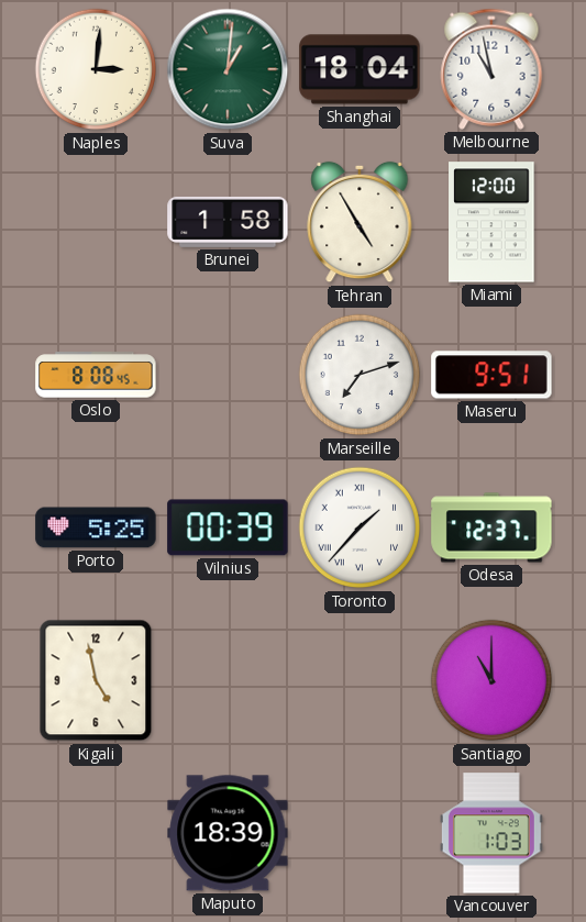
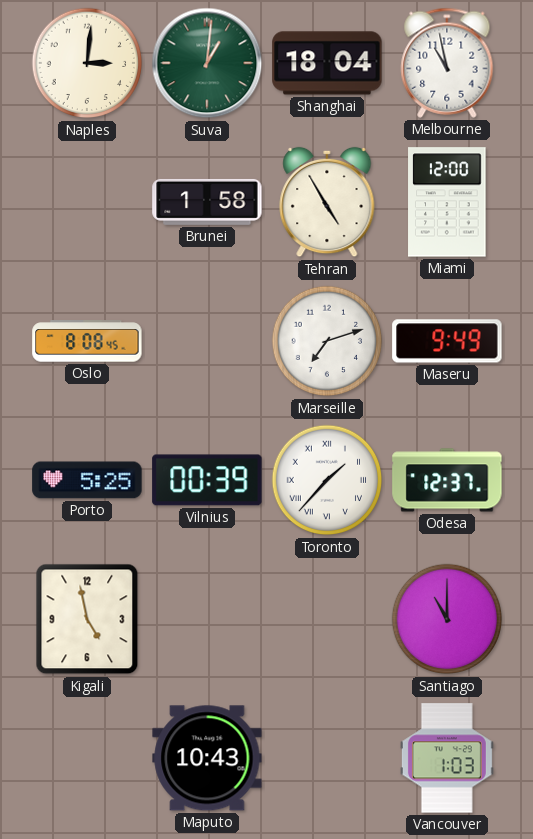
Maseru: 9:51 -> 9:49 (447, 341)
Maputo: 18:39 -> 10:43 (207, 758)
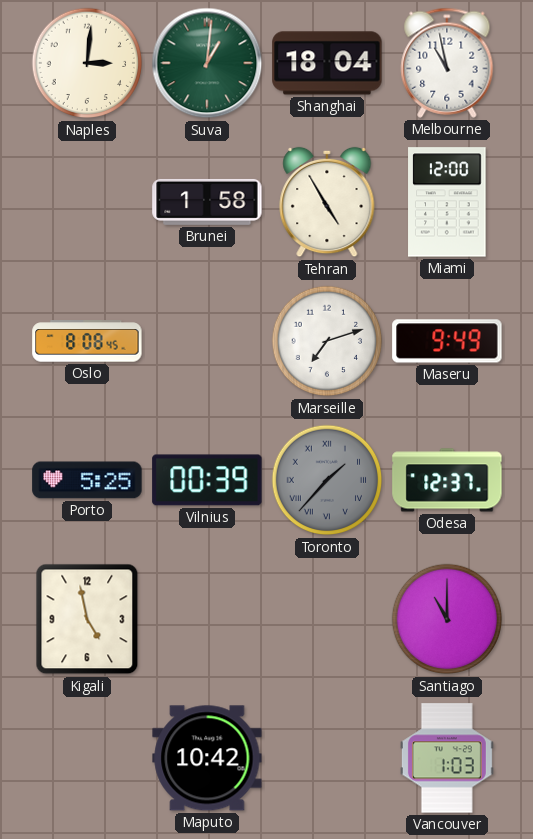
Toronto dial: white -> grey (327, 480)
Maputo: 10:43 -> 10:42 (207, 758)
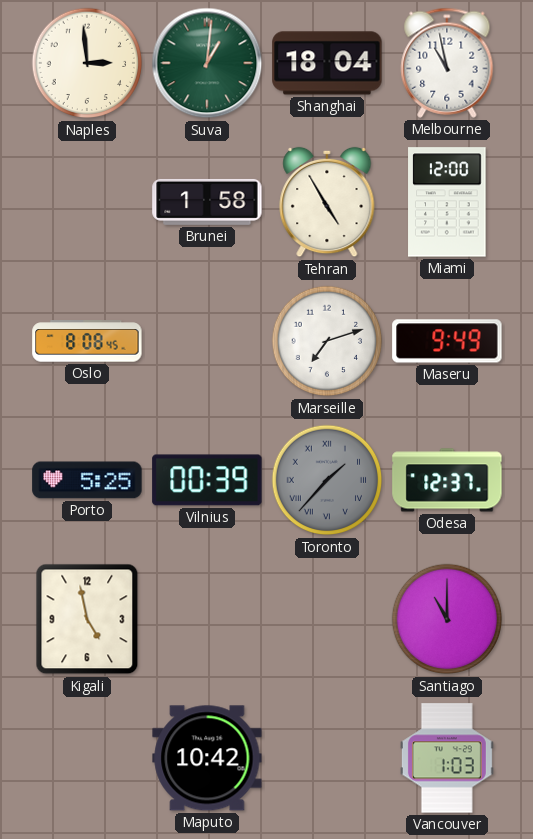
Naples: 3:01 -> 2:59 (87, 63)
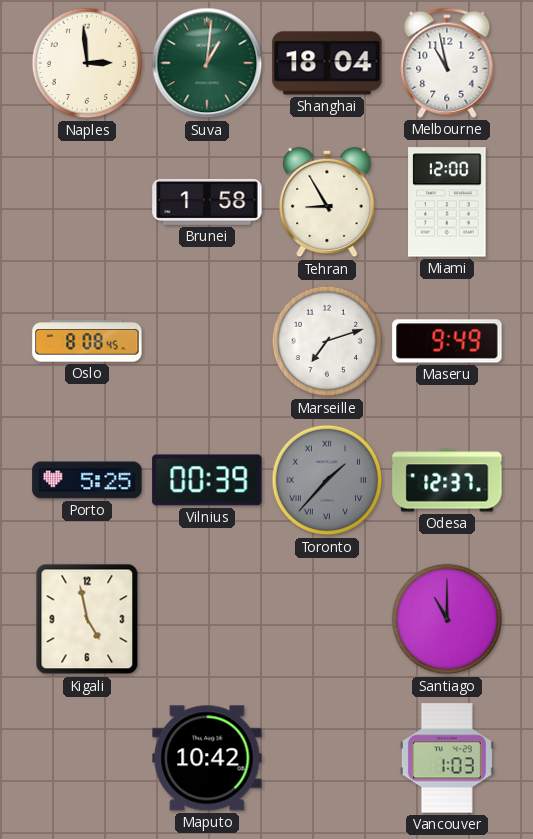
Tehran: 4:55 -> 8:55 (327, 202)
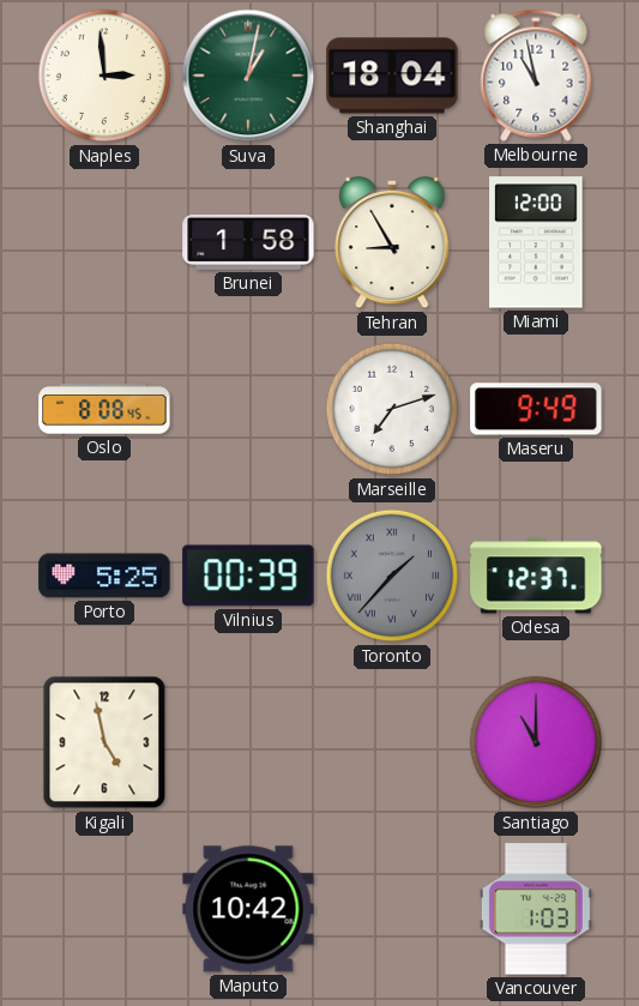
Suva: 1:01 -> 1:02 (248, 76)
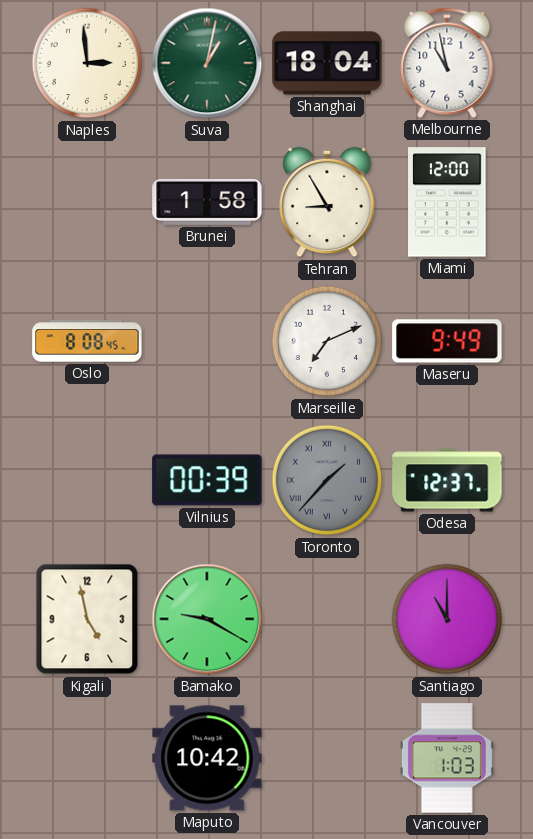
Marseille: 7:12 -> 7:11 (327, 341)
Porto: 5:25 -> none (104, 576)
Bamako: none -> 9:20 (207, 619)
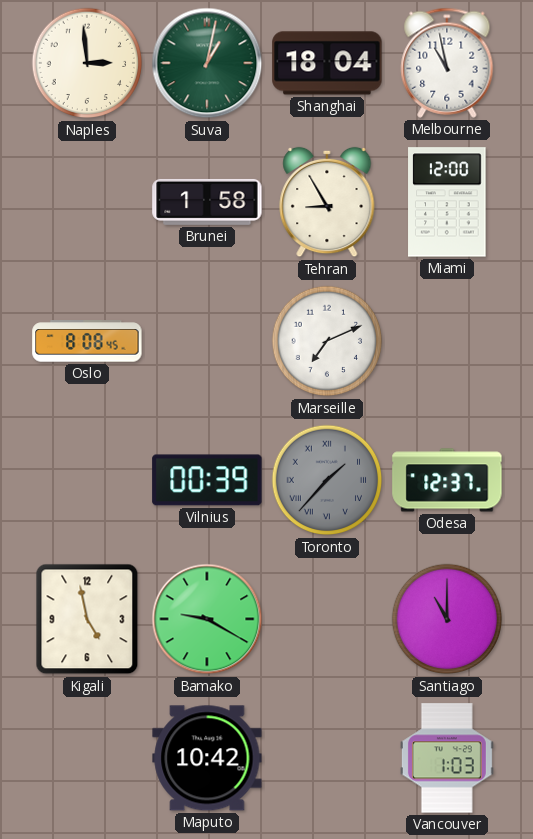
Maseru: 9:49 -> none (447, 341)
